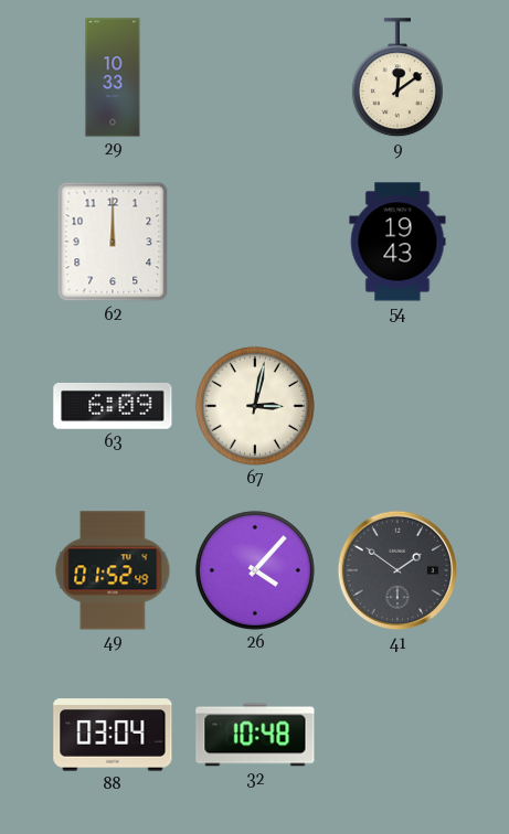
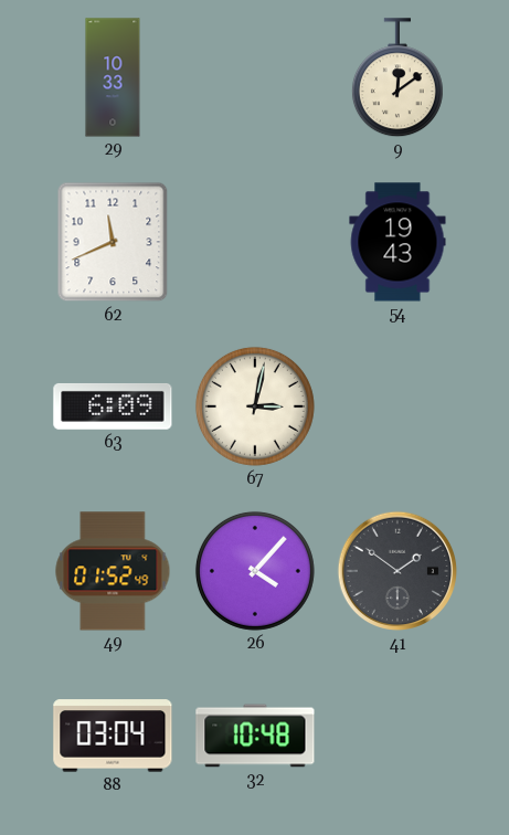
62: 12:00 -> 11:41 (113, 242)
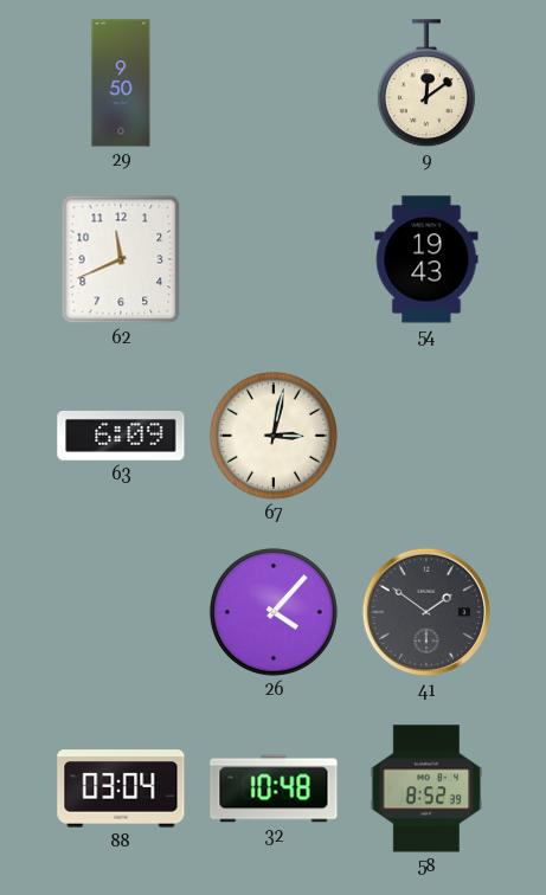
29: 10:33 -> 9:50 (121, 83)
49: 01:52 -> none (113, 571)
58: none -> 8:52 (426, 788)
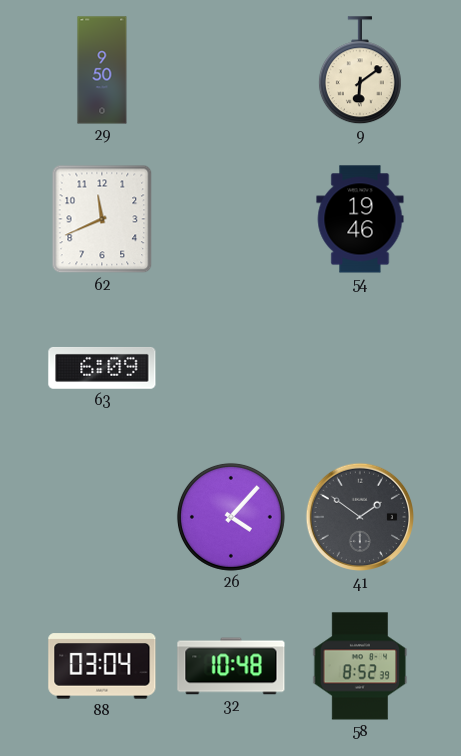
9: 12:09 -> 6:09 (360, 71)
54: 19:43 -> 19:46 (360, 219)
67: 3:02 -> none (274, 436)
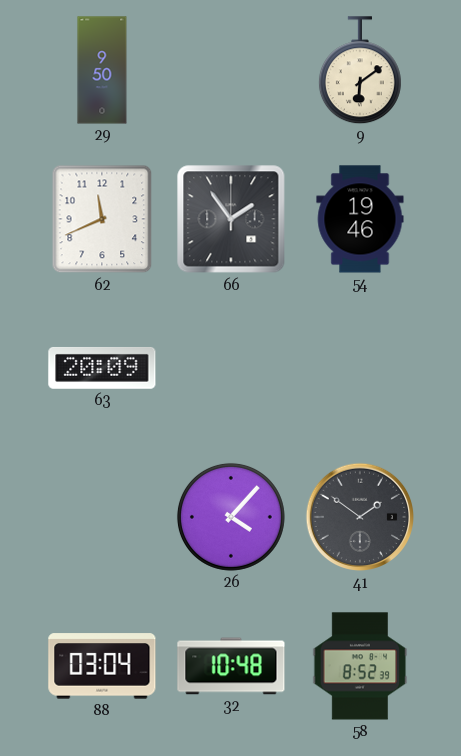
66: none -> 1:54 (231, 219)
63: 6:09 -> 20:09 (102, 368)
